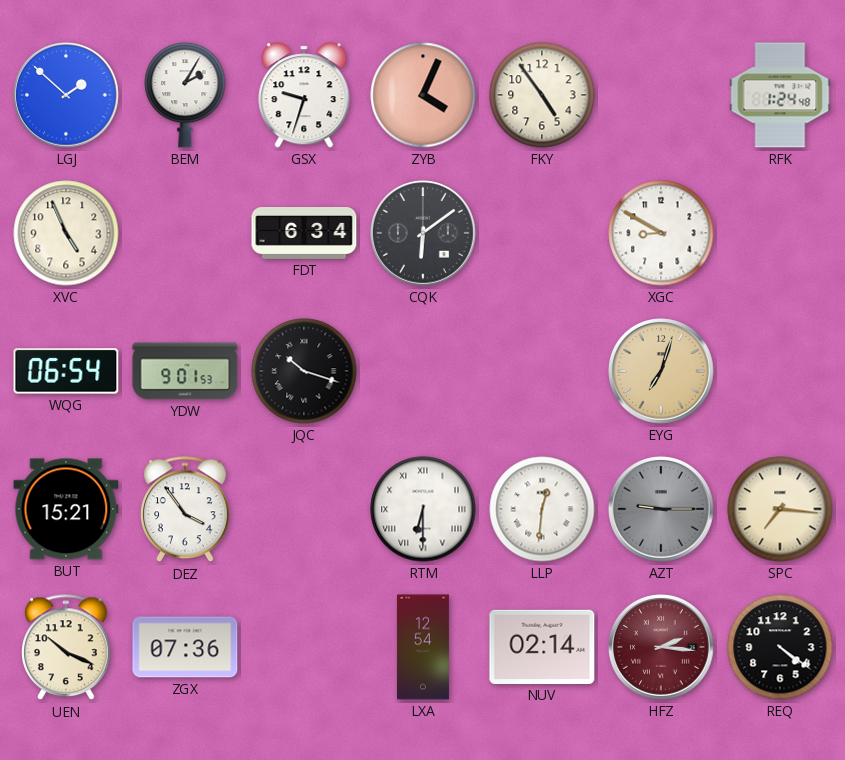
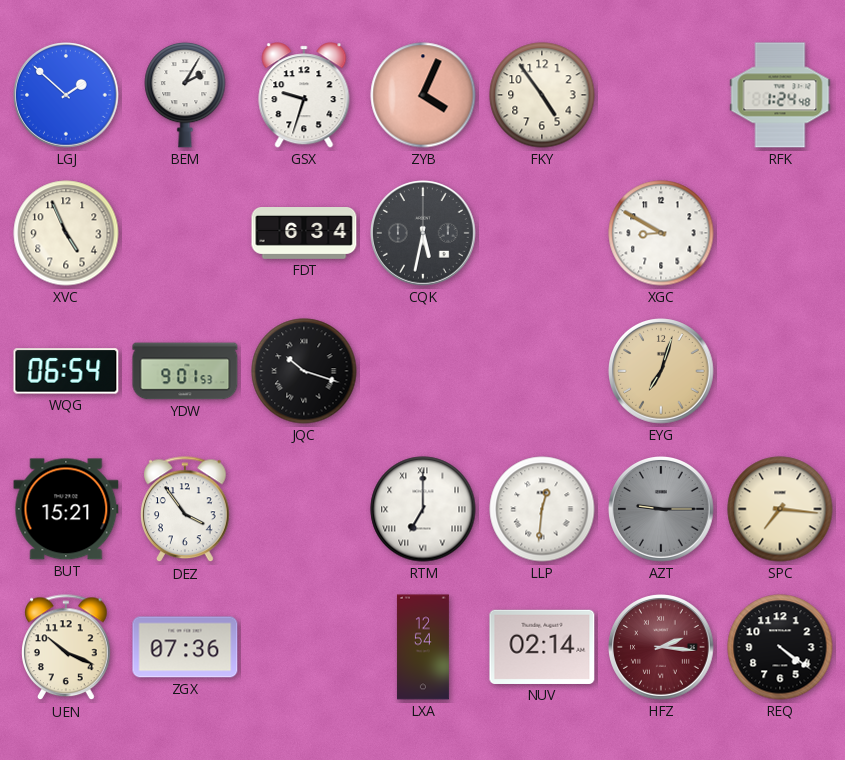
CQK: 6:09 -> 5:32 (424, 234)
RTM: 6:30 -> 7:00 (423, 509)
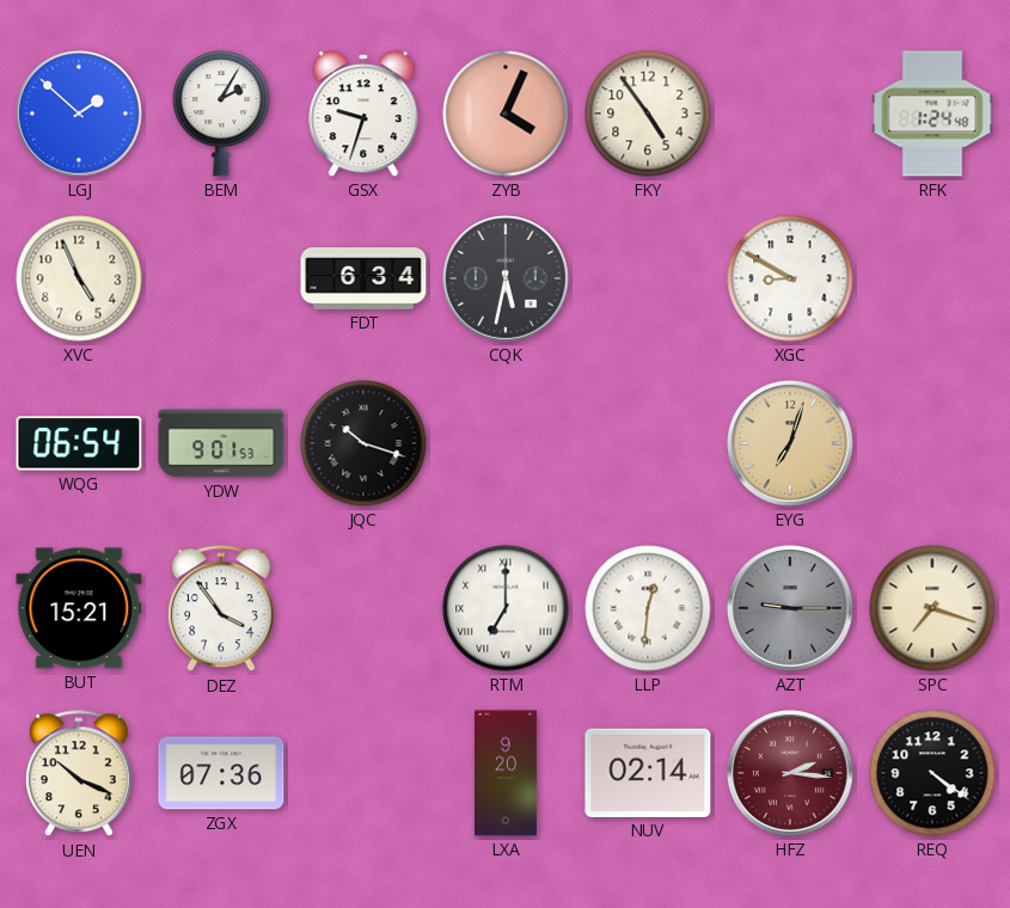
SPC: 7:16 -> 7:18 (932, 608)
LXA: 12:54 -> 9:20 (506, 773)
